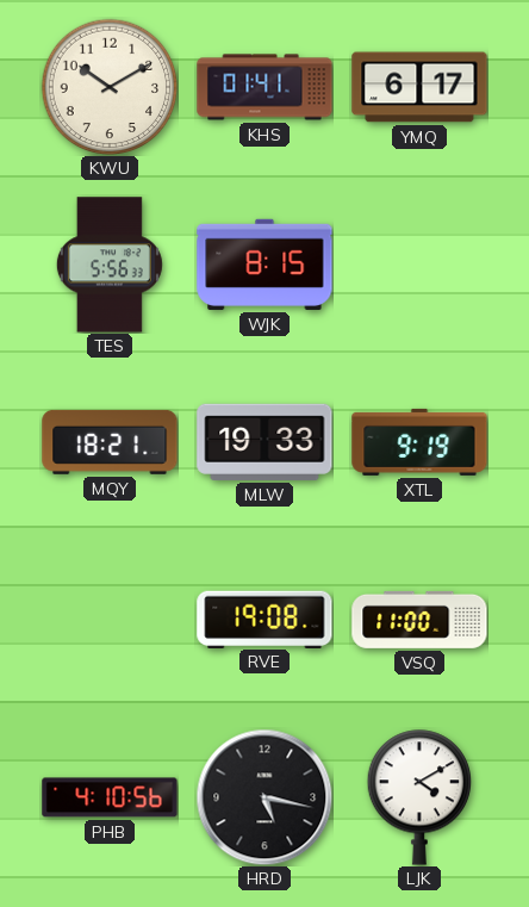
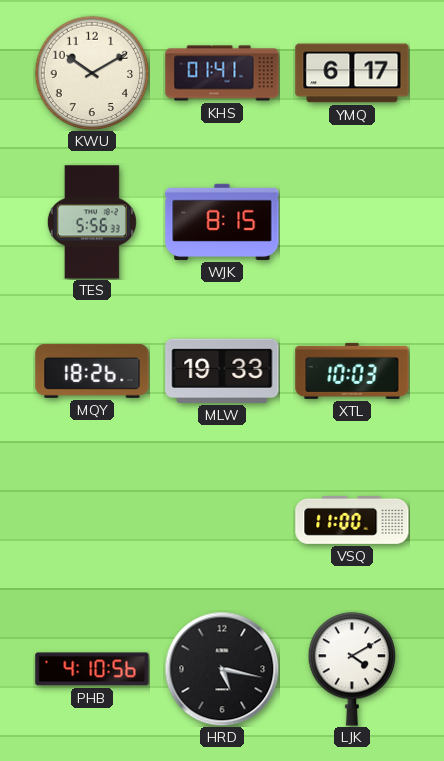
MQY: 18:21 -> 18:26 (92, 371)
XTL: 9:19 -> 10:03 (352, 371)
RVE: 19:08 -> none (264, 619)
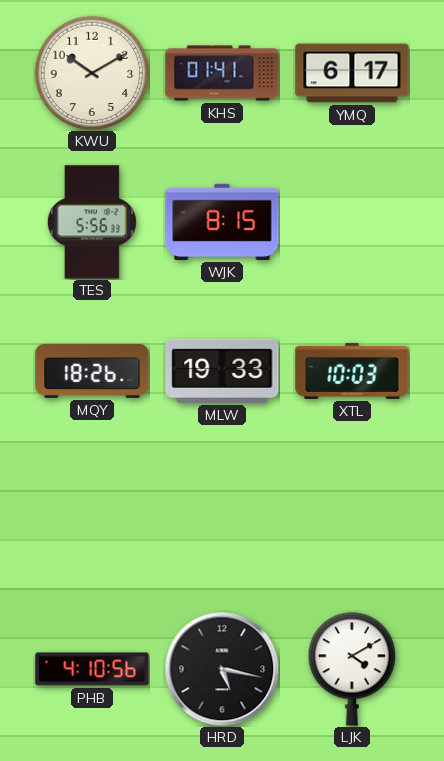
VSQ: 11:00 -> none (352, 520)
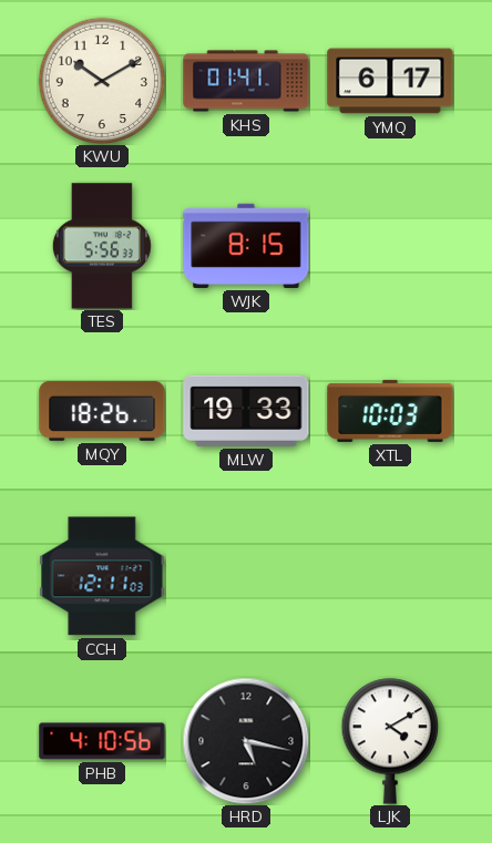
CCH: none -> 12:11 (102, 576)
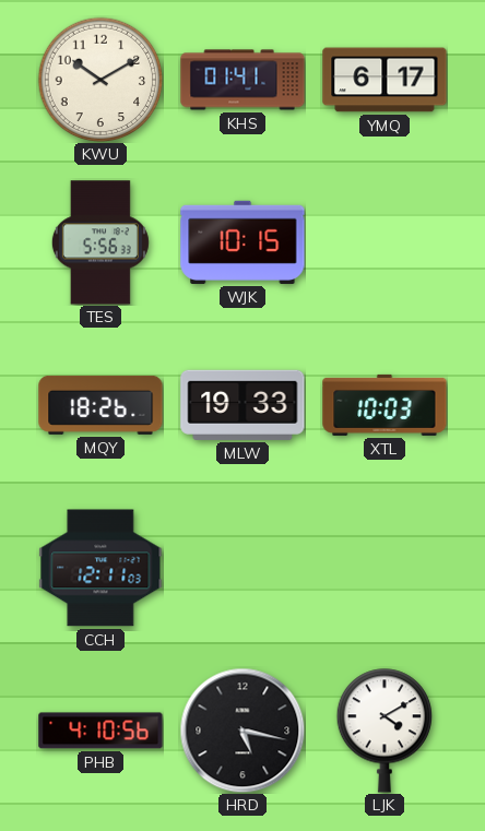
WJK: 8:15 -> 10:15 (242, 242)
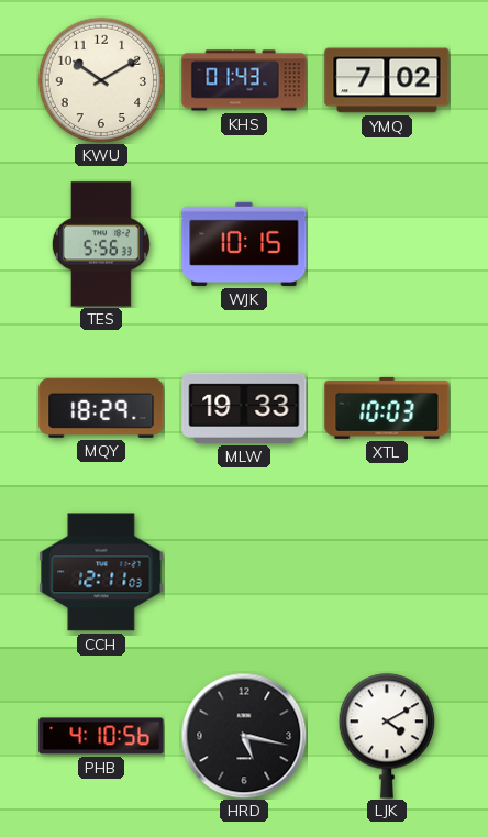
KHS: 01:41 -> 01:43 (244, 80)
YMQ: 6:17 -> 7:02 (387, 80)
MQY: 18:26 -> 18:29 (101, 408)
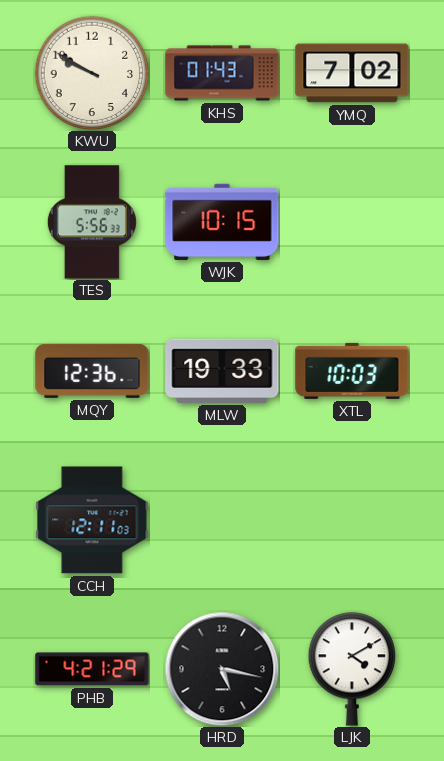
KWU: 10:10 -> 9:50 (92, 73)
MQY: 18:29 -> 12:36 (92, 371)
PHB: 4:10 -> 4:21 (92, 669)
